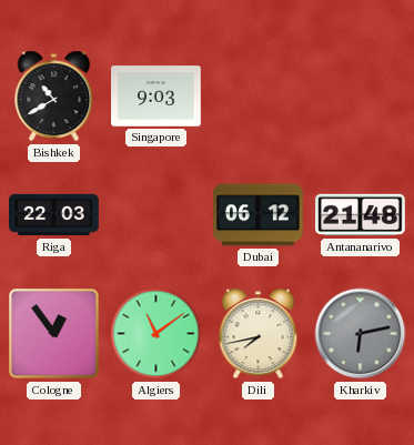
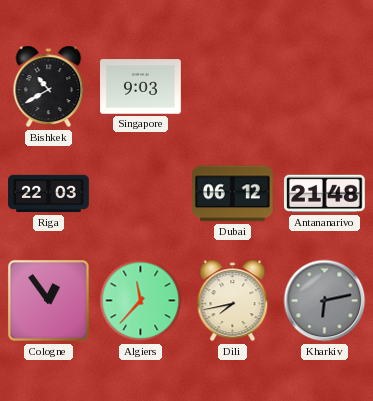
Algiers: 11:09 -> 11:37 (141, 301)
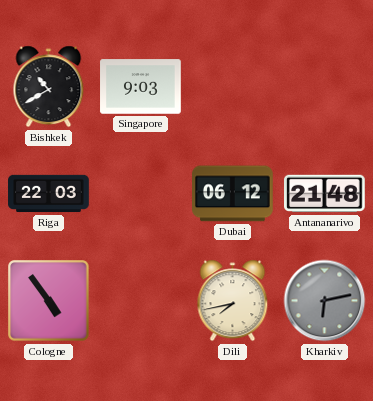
Cologne: 12:54 -> 4:54 (49, 301)
Algiers: 11:37 -> none (141, 301)
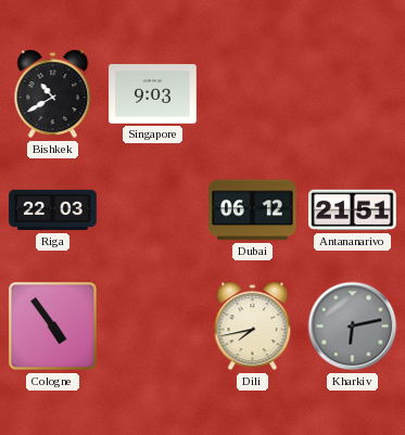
Antananarivo: 21:48 -> 21:51 (353, 210)
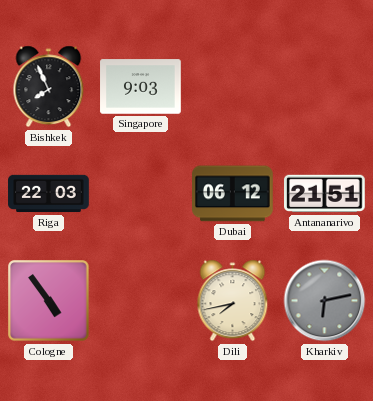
Bishkek: 10:40 -> 7:56 (49, 87)
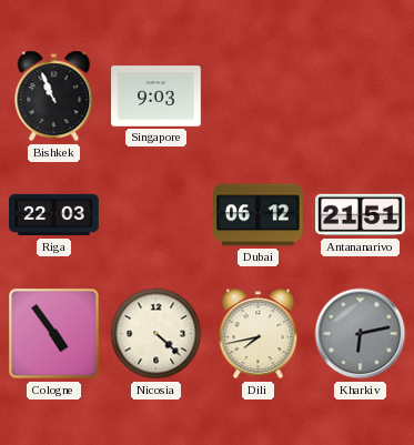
Bishkek: 7:56 -> 10:56 (54, 97)
Nicosia: none -> 4:22 (156, 334)
